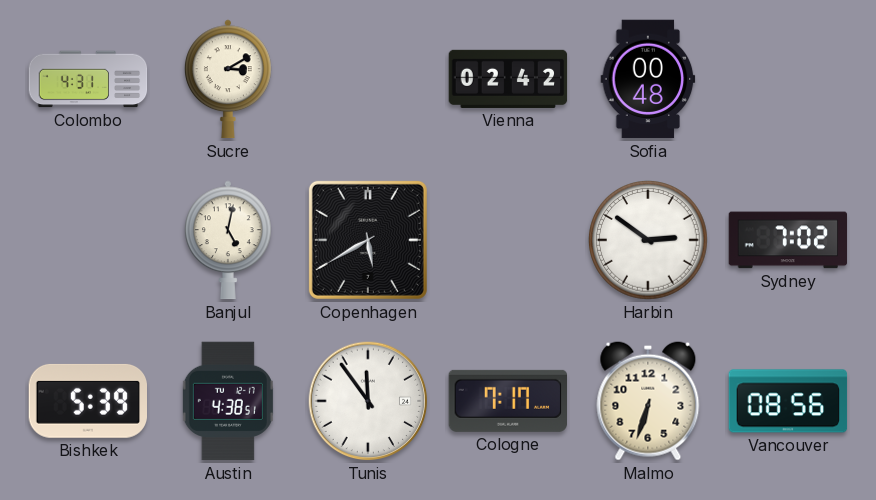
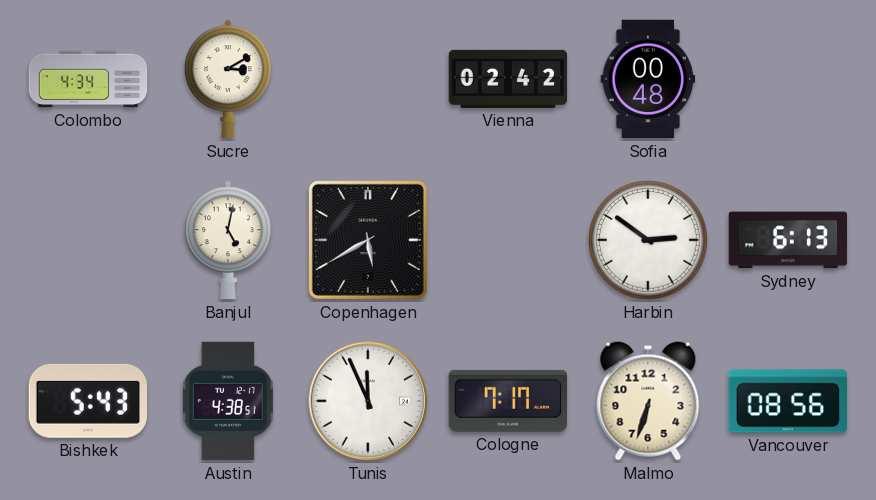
Colombo: 4:31 -> 4:34 (88, 79)
Sydney: 7:02 -> 6:13 (788, 240)
Bishkek: 5:39 -> 5:43 (88, 401)
Tunis: 11:54 -> 11:56 (368, 401)
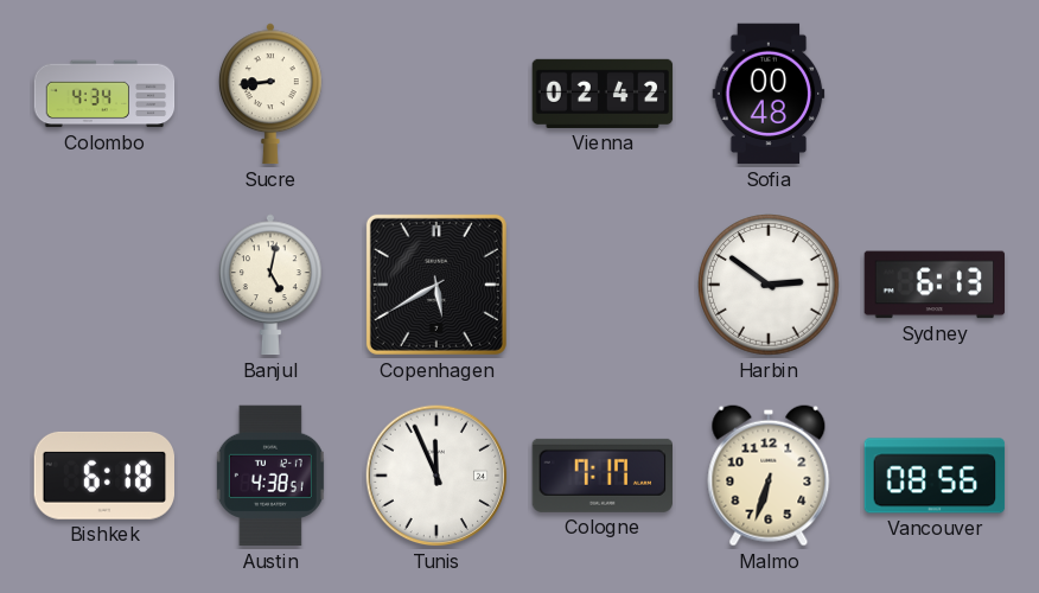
Sucre: 3:10 -> 8:44 (272, 94)
Bishkek: 5:43 -> 6:18 (104, 476)
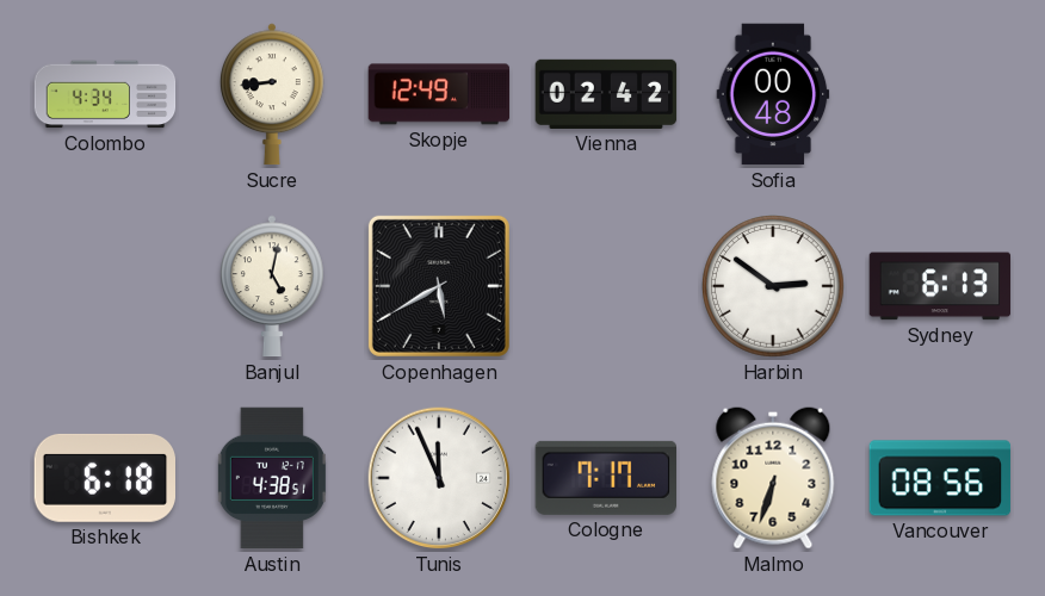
Skopje: none -> 12:49 (439, 94)
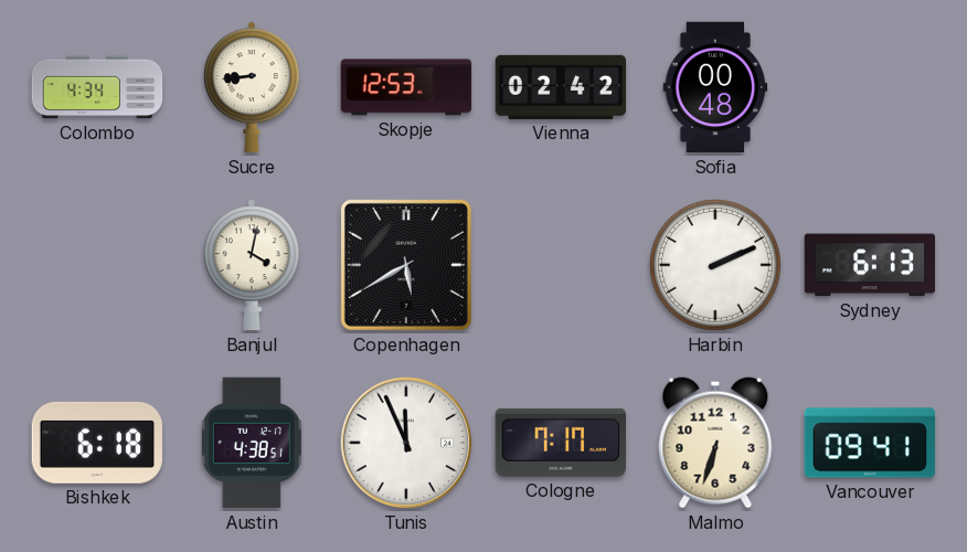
Skopje: 12:49 -> 12:53 (406, 87)
Banjul: 5:02 -> 4:02 (253, 265)
Harbin: 2:51 -> 2:11 (715, 265)
Vancouver: 08:56 -> 09:41 (870, 443)
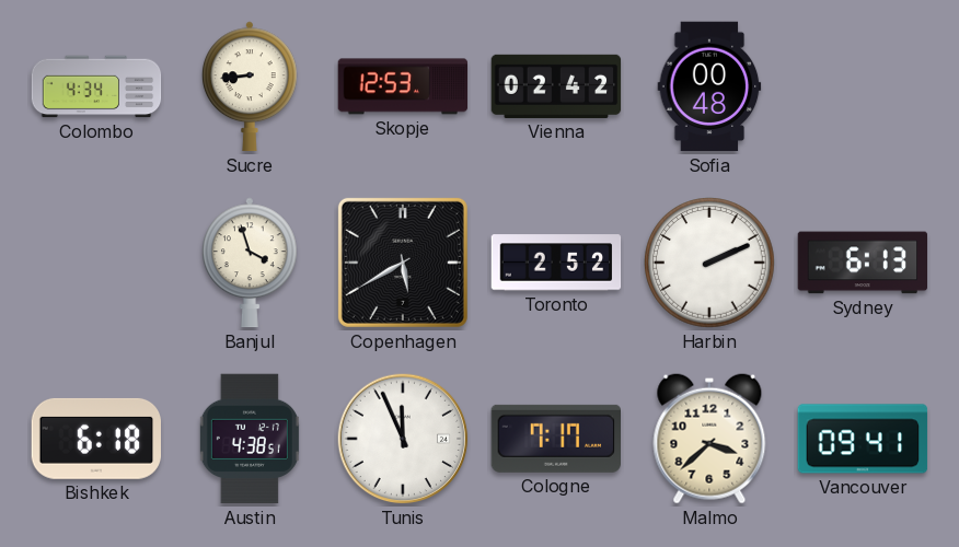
Banjul: 4:02 -> 3:57 (251, 263)
Toronto: none -> 2:52 (556, 263)
Malmo: 6:33 -> 3:38 (709, 439)
